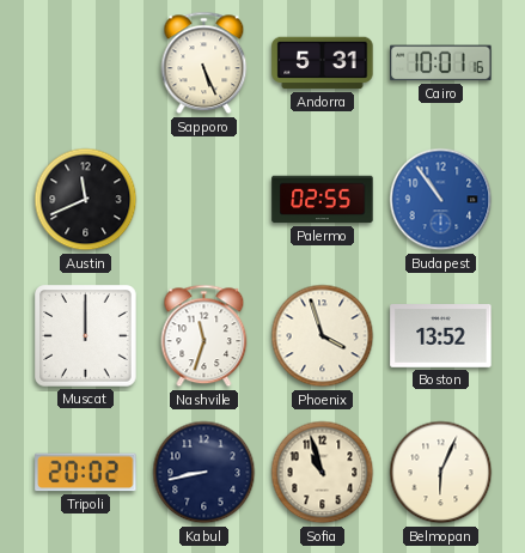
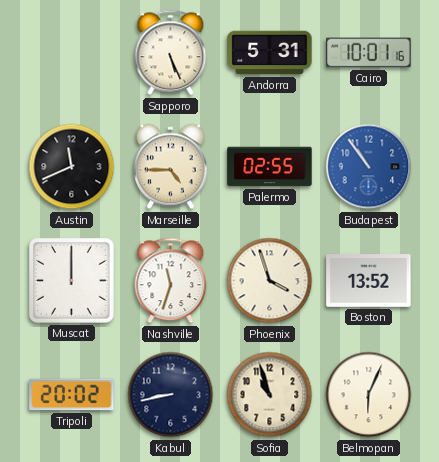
Marseille: none -> 4:45 (171, 167)
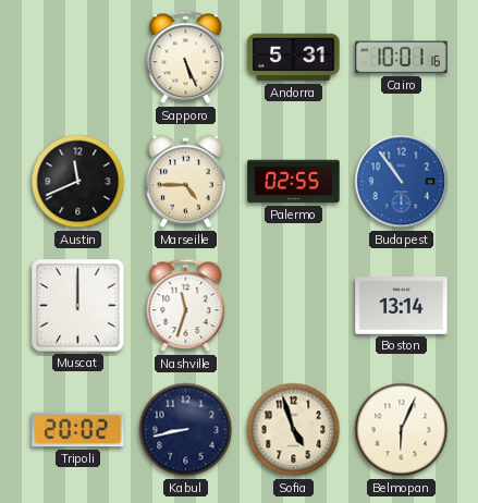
Phoenix: 3:57 -> none (270, 281)
Boston: 13:52 -> 13:14 (402, 306)
Sofia: 10:57 -> 4:57 (294, 430)
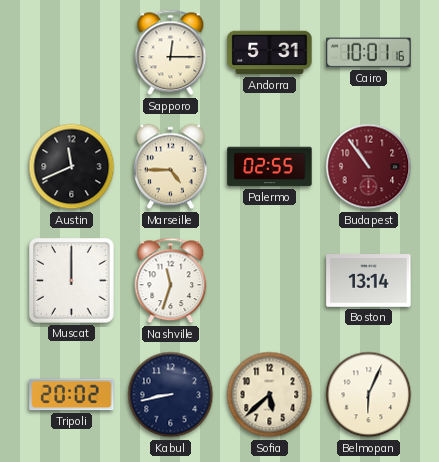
Sapporo: 5:26 -> 12:15 (171, 53)
Budapest dial: blue -> burgundy (369, 167)
Sofia: 4:57 -> 5:38 (270, 395)
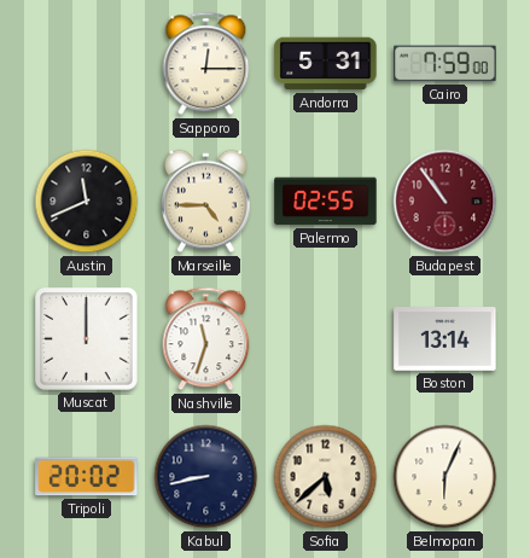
Cairo: 10:01 -> 7:59 (445, 64)
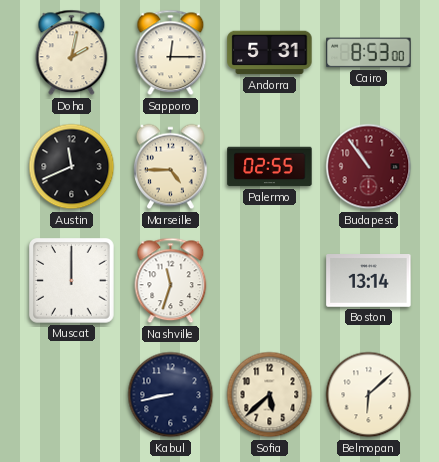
Doha: none -> 2:02 (72, 53)
Cairo: 7:59 -> 8:53 (369, 53)
Tripoli: 20:02 -> none (87, 477)
Belmopan: 6:04 -> 6:08 (369, 395)
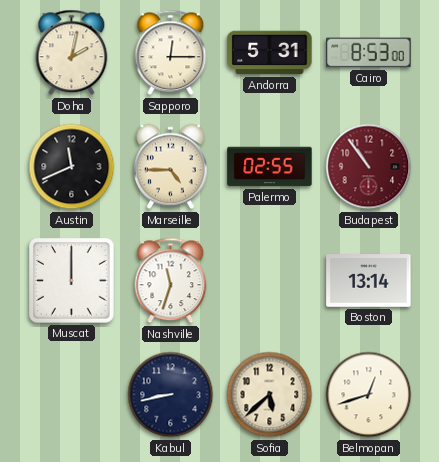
Belmopan: 6:08 -> 12:42 (369, 395)
